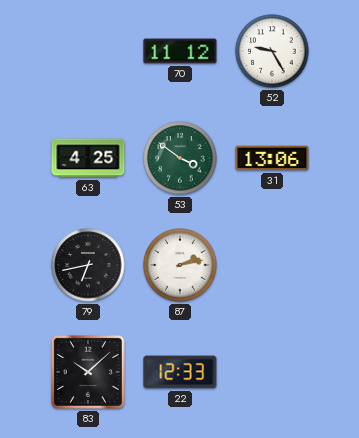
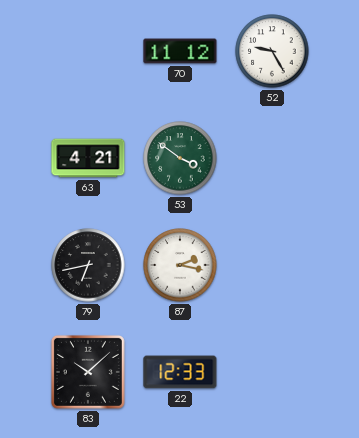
63: 4:25 -> 4:21 (88, 158)
31: 13:06 -> none (272, 158)
87: 2:13 -> 2:17 (180, 265)
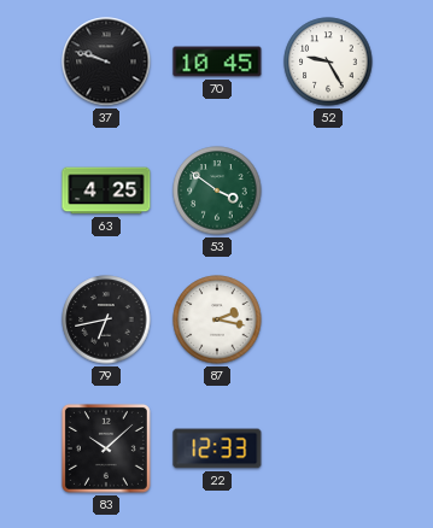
37: none -> 9:48 (106, 61)
70: 11:12 -> 10:45 (217, 61)
63: 4:21 -> 4:25 (106, 190)
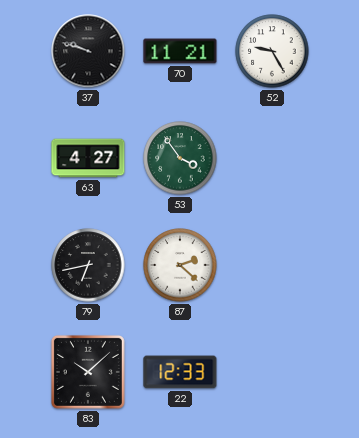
70: 10:45 -> 11:21 (180, 51)
63: 4:25 -> 4:27 (88, 158)
53: 3:51 -> 3:54 (180, 158)
87: 2:17 -> 2:22 (180, 265)
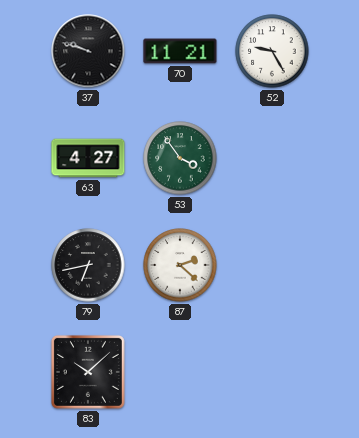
22: 12:33 -> none (180, 372)
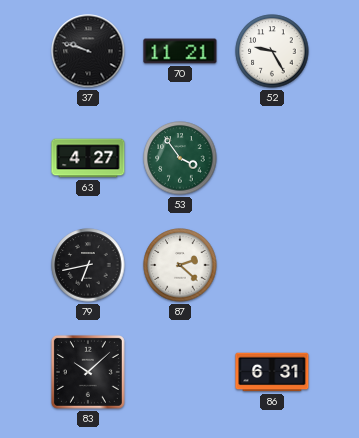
86: none -> 6:31 (272, 372)
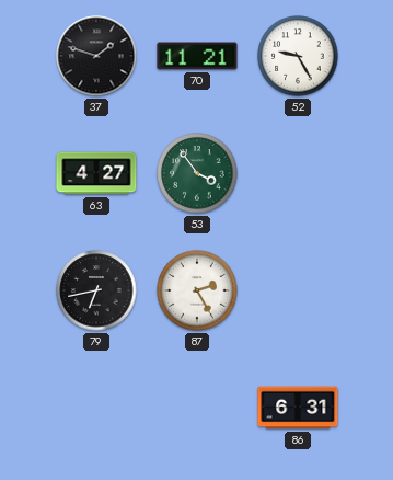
37: 9:48 -> 1:48 (96, 56)
87: 2:22 -> 2:25 (197, 290)
83: 10:08 -> none (88, 372)
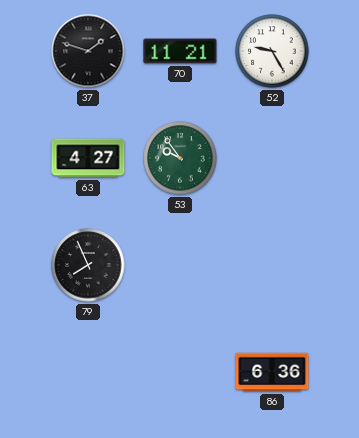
53: 3:54 -> 9:54 (180, 158)
79: 6:43 -> 7:56 (88, 265)
87: 2:25 -> none (197, 290)
86: 6:31 -> 6:36 (272, 372)
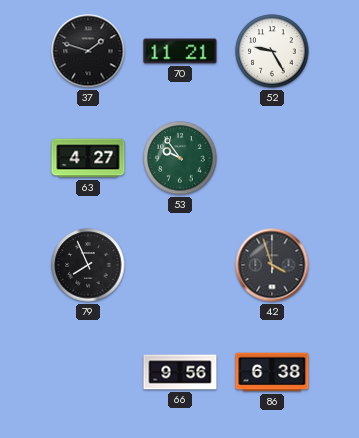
42: none -> 3:57 (272, 265)
66: none -> 9:56 (180, 372)
86: 6:36 -> 6:38 (272, 372)
